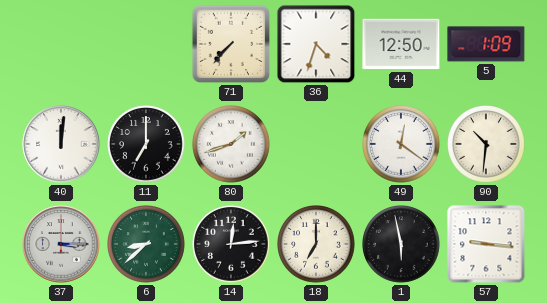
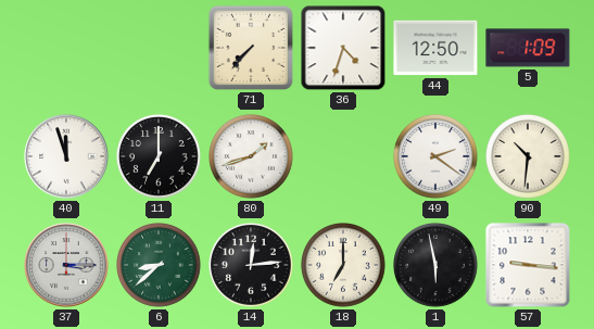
40: 12:01 -> 11:57 (66, 156)
49: 12:21 -> 2:21 (437, 157)
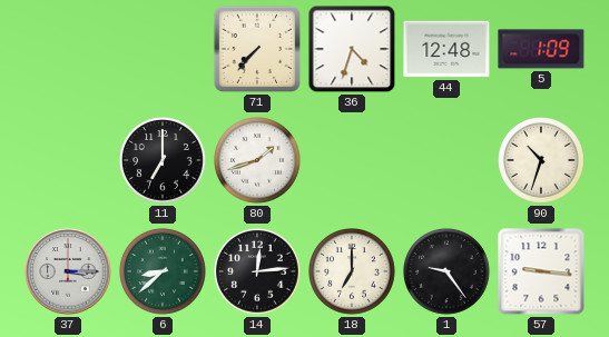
44: 12:50 -> 12:48 (446, 49)
40: 11:57 -> none (66, 156)
49: 2:21 -> none (437, 157)
90: 10:31 -> 10:33 (542, 161)
1: 5:58 -> 9:24 (448, 272)
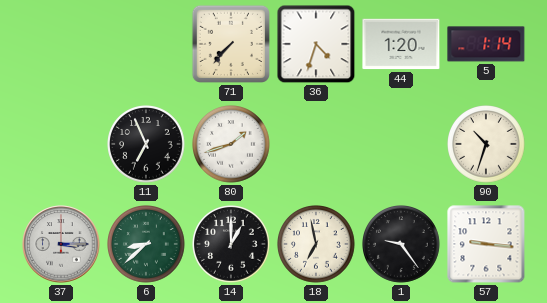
44: 12:48 -> 1:20 (401, 44)
5: 1:09 -> 1:14 (486, 44)
11: 7:00 -> 6:56 (147, 145)
14: 12:14 -> 1:00 (232, 245)
18: 7:00 -> 6:58 (317, 245)
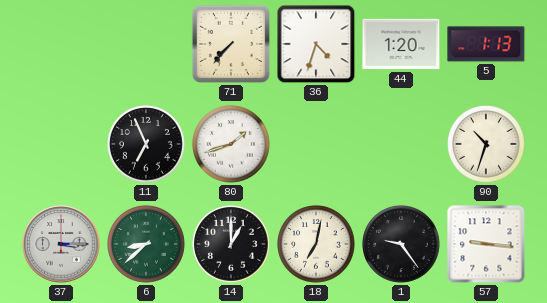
5: 1:14 -> 1:13 (486, 44)
18: 6:58 -> 7:02 (317, 245)
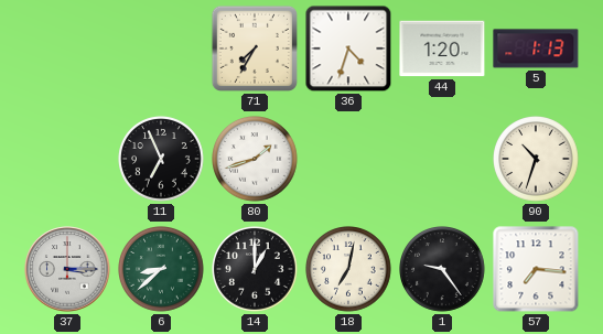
71: 7:37 -> 7:35 (255, 49)
57: 9:16 -> 7:16 (536, 269)
